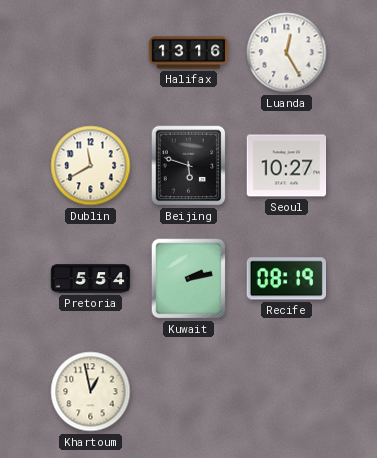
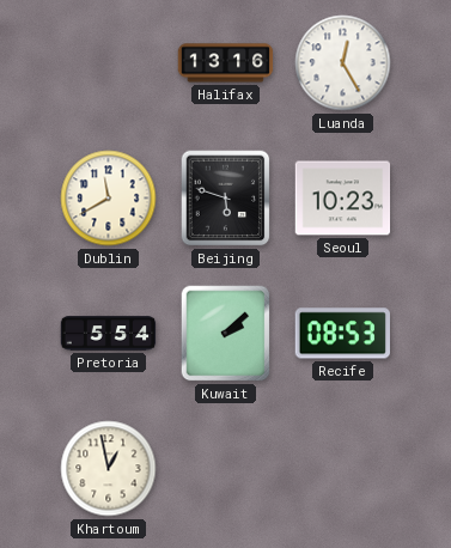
Seoul: 10:27 -> 10:23 (343, 199)
Kuwait: 2:13 -> 2:08 (226, 334)
Recife: 08:19 -> 08:53 (342, 334)
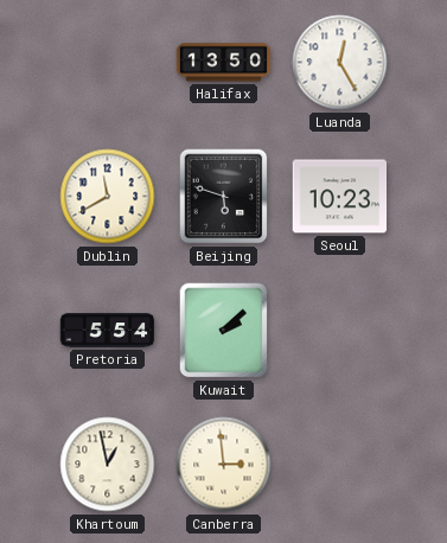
Halifax: 13:16 -> 13:50 (224, 63)
Recife: 08:53 -> none (342, 334)
Canberra: none -> 2:59 (224, 465)
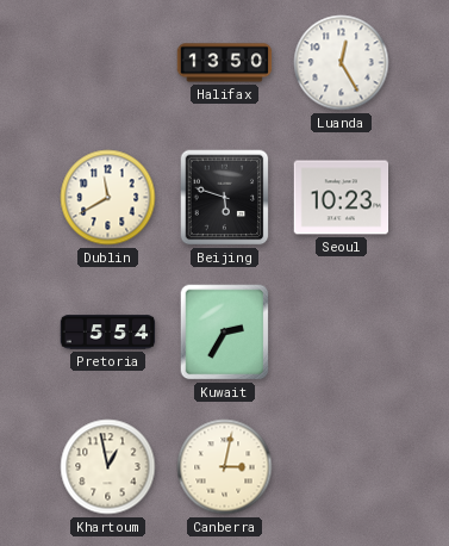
Kuwait: 2:08 -> 2:35 (225, 333)
Canberra: 2:59 -> 3:02 (225, 467)
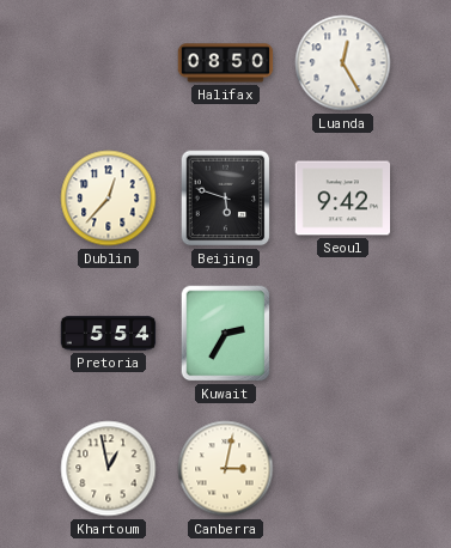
Halifax: 13:50 -> 08:50 (226, 63)
Dublin: 11:40 -> 12:37 (109, 199)
Seoul: 10:23 -> 9:42 (343, 199)
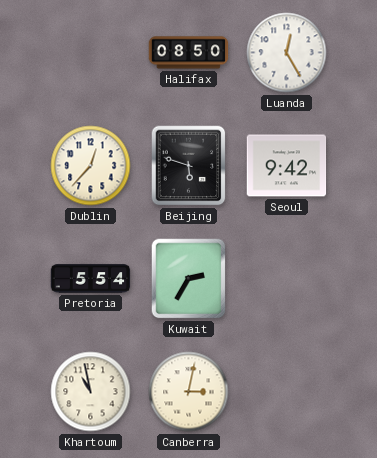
Khartoum: 12:58 -> 10:58 (91, 392)
